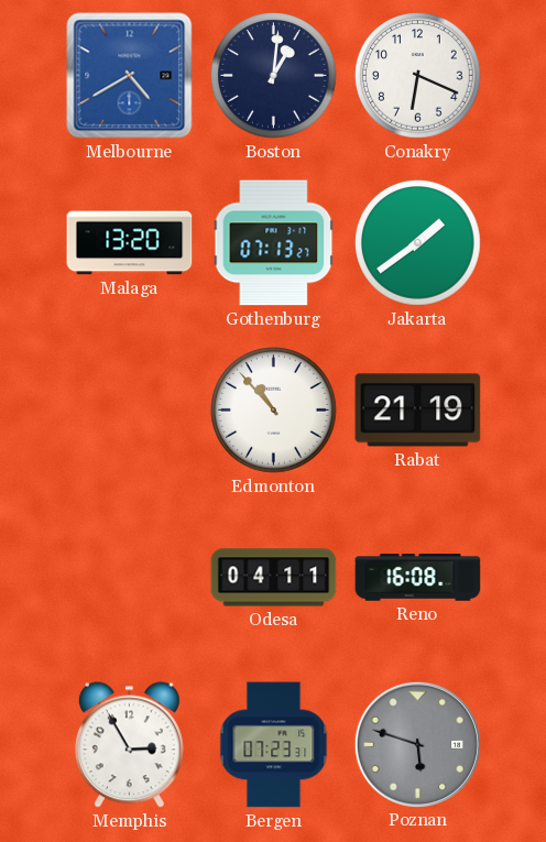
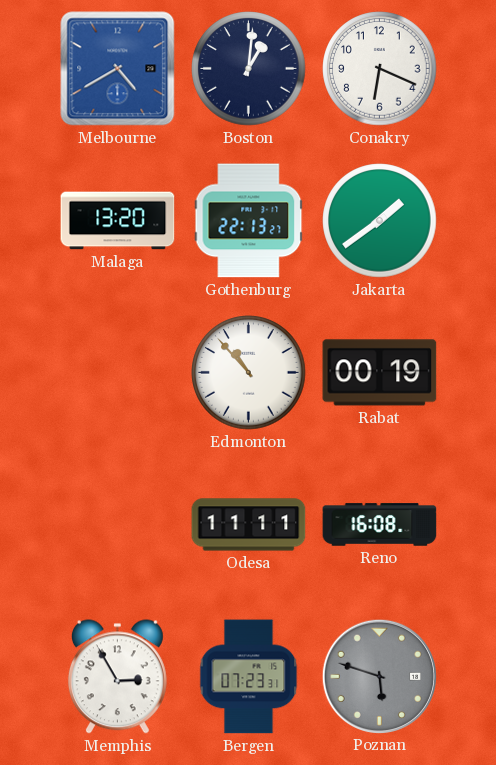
Gothenburg: 07:13 -> 22:13 (249, 221)
Rabat: 21:19 -> 00:19 (380, 373)
Odesa: 04:11 -> 11:11 (249, 525)
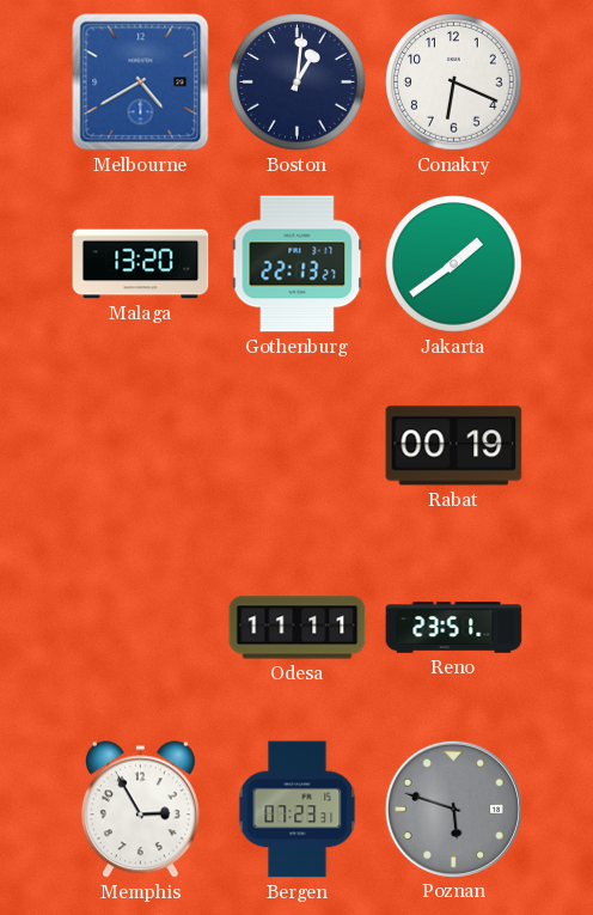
Edmonton: 10:53 -> none (249, 373)
Reno: 16:08 -> 23:51 (454, 628)
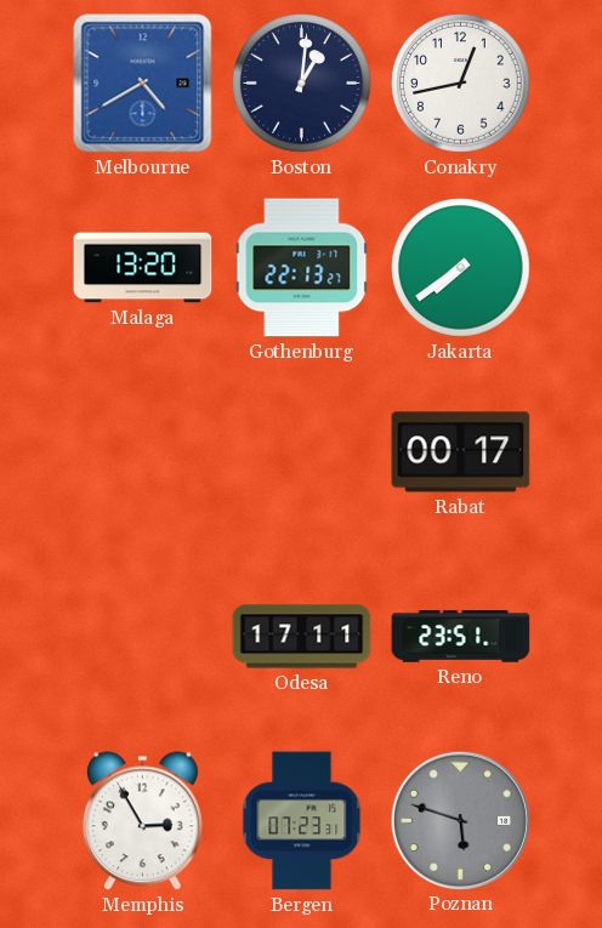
Conakry: 6:19 -> 12:43 (461, 84)
Jakarta: 1:39 -> 7:39 (461, 268)
Rabat: 00:19 -> 00:17 (461, 452)
Odesa: 11:11 -> 17:11 (302, 637)
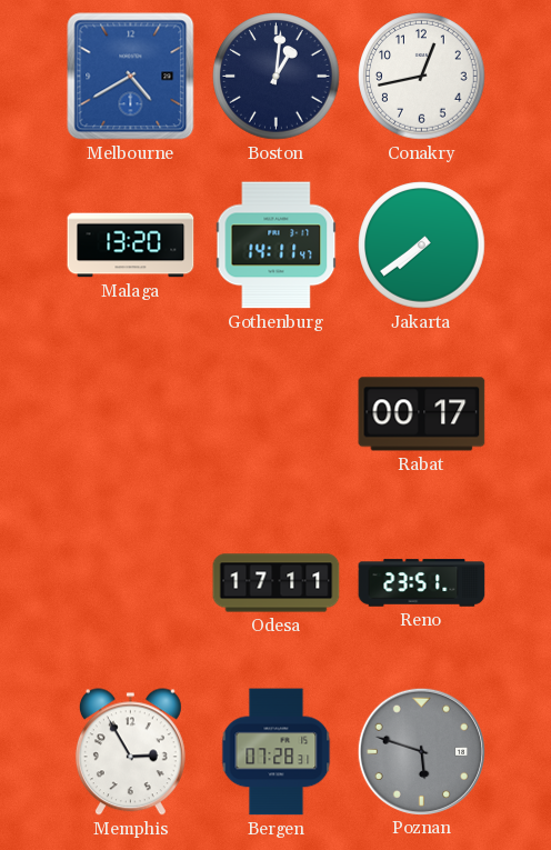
Gothenburg: 22:13 -> 14:11 (277, 246)
Bergen: 07:23 -> 07:28 (277, 752)
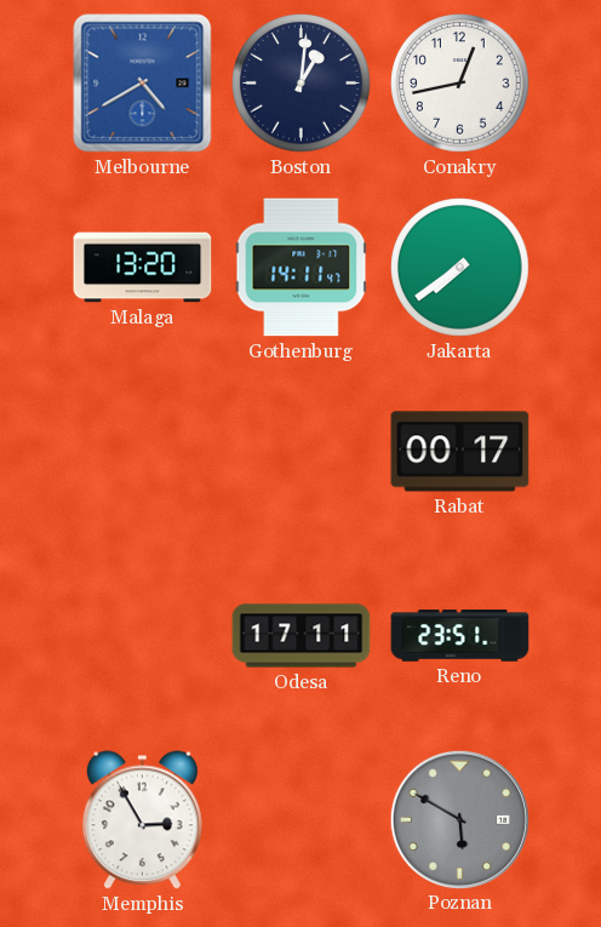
Bergen: 07:28 -> none (277, 752)
Poznan: 5:48 -> 5:50 (459, 819)
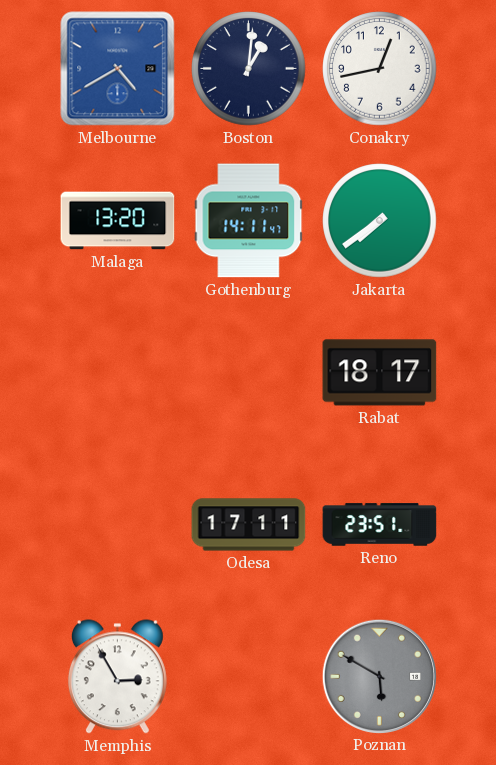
Rabat: 00:17 -> 18:17 (380, 373)
